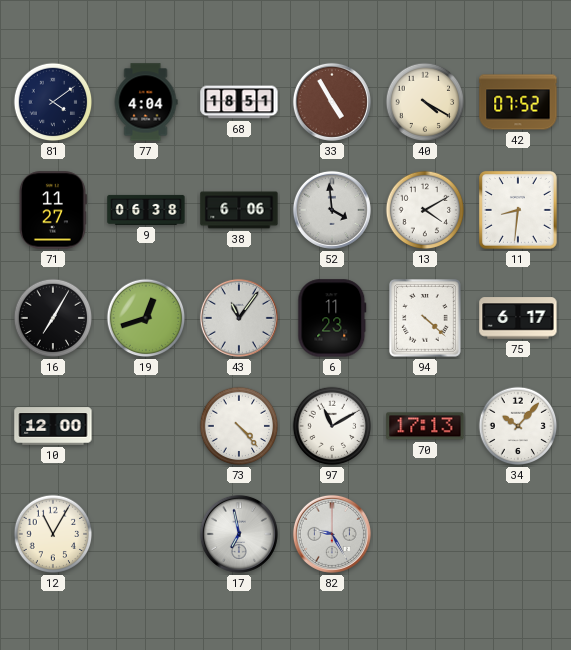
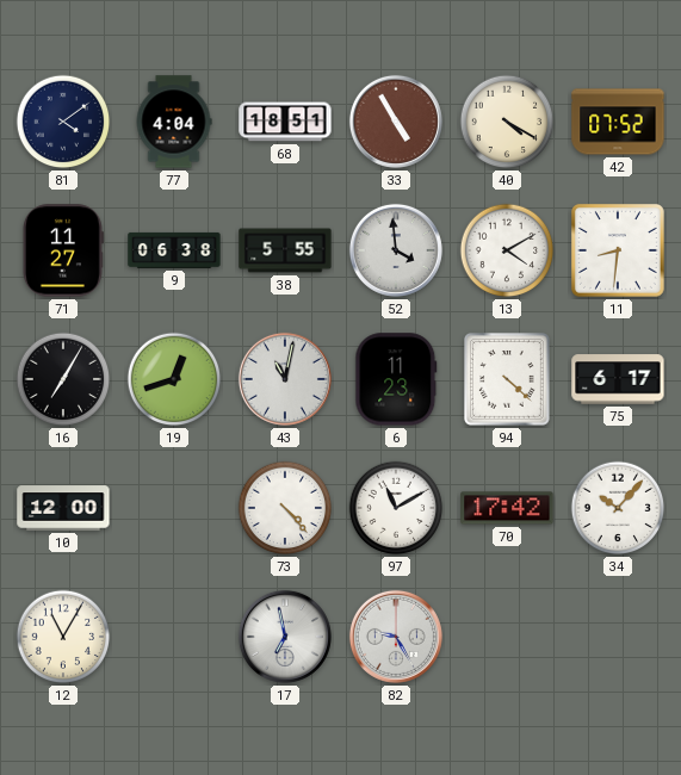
38: 6:06 -> 5:55 (285, 250)
43: 11:06 -> 11:02 (285, 379)
70: 17:13 -> 17:42 (507, 508)
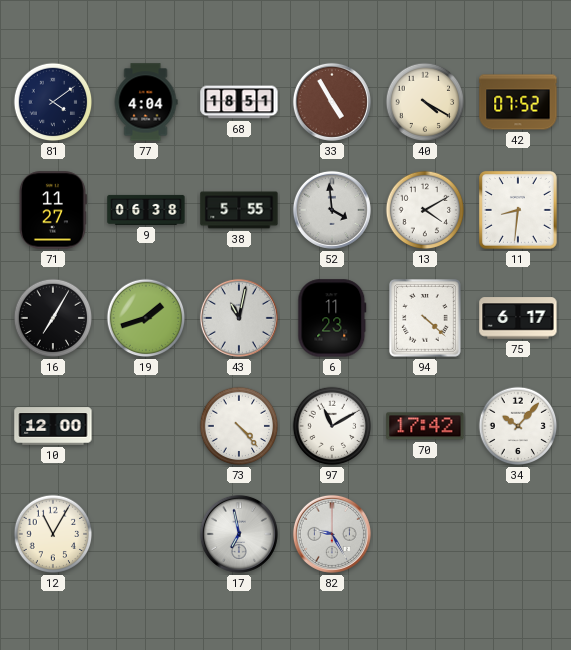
19: 12:42 -> 1:42 (146, 318)
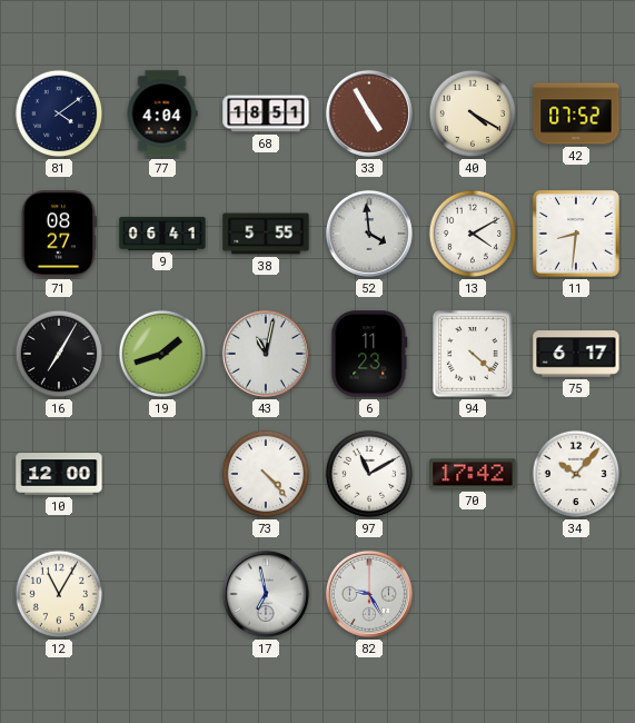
71: 11:27 -> 08:27 (59, 234)
9: 06:38 -> 06:41 (162, 234)
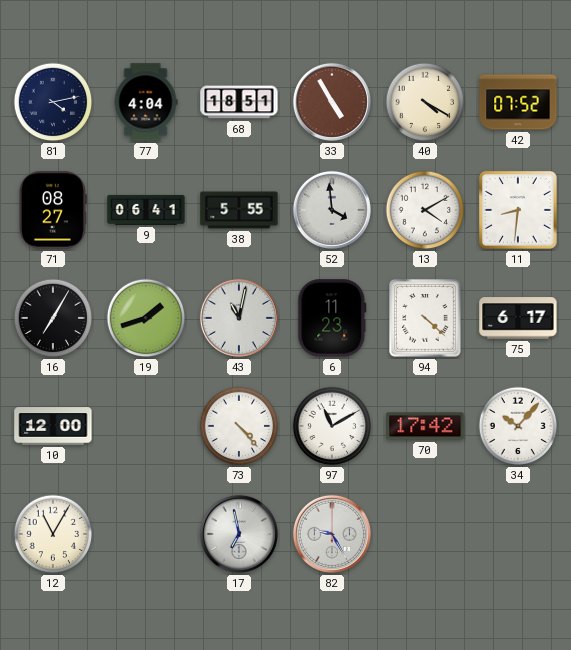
81: 4:09 -> 4:13 (53, 102)
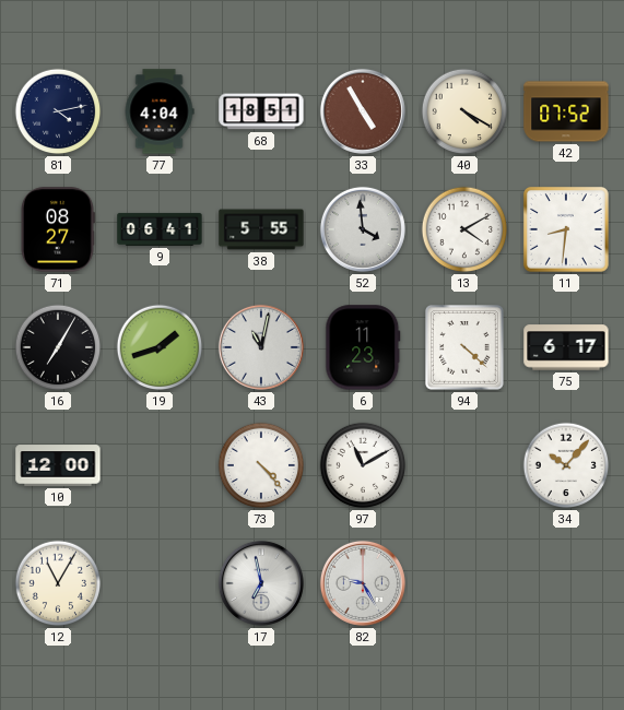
70: 17:42 -> none (425, 426)
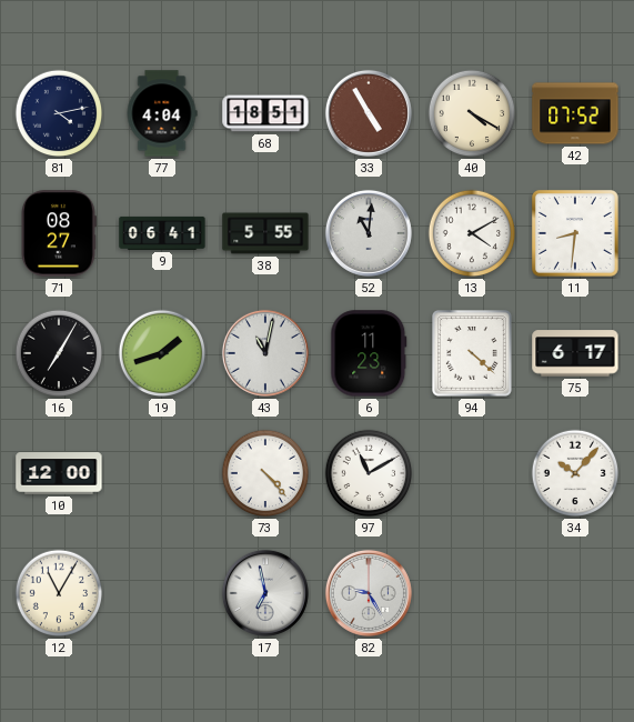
52: 3:59 -> 11:01 (369, 233)
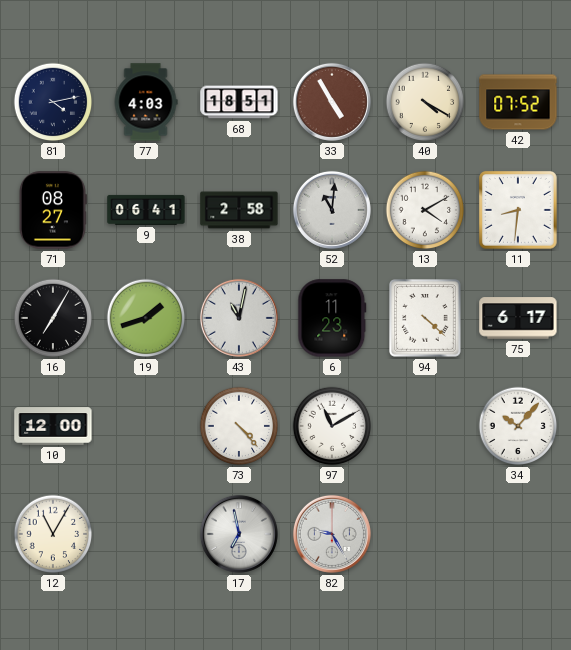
77: 4:04 -> 4:03 (146, 102)
38: 5:55 -> 2:58 (239, 210)
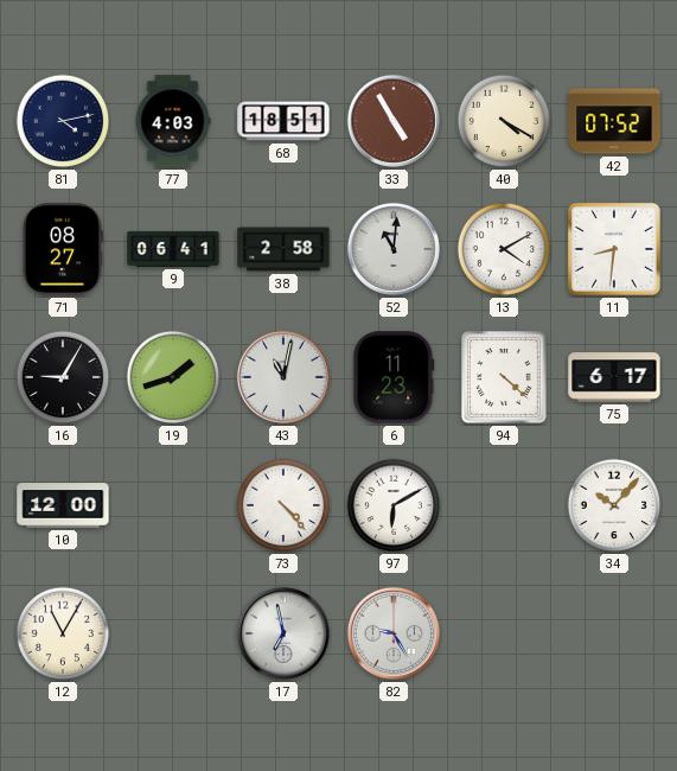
16: 7:05 -> 9:05 (63, 377)
97: 11:10 -> 6:10 (394, 505)
